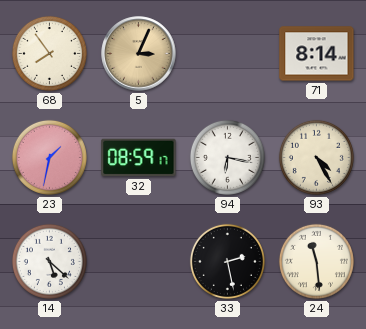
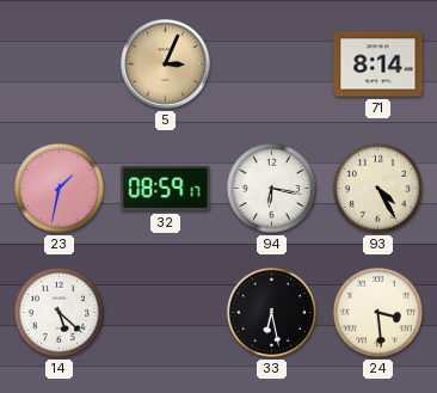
68: 7:54 -> none (49, 53)
33: 2:28 -> 6:28 (271, 312)
24: 11:29 -> 3:29 (377, 312)
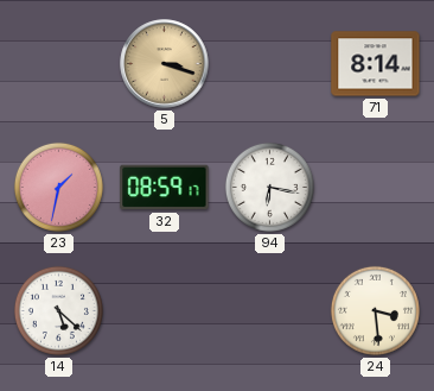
5: 3:04 -> 3:18 (165, 64)
93: 4:25 -> none (377, 188)
33: 6:28 -> none (271, 312)
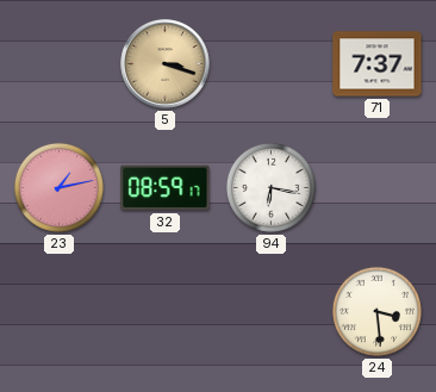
71: 8:14 -> 7:37 (378, 64)
23: 1:32 -> 1:13 (58, 187)
14: 5:22 -> none (58, 310)
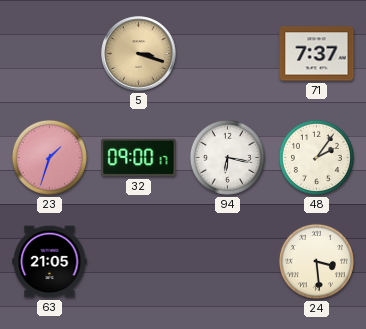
23: 1:13 -> 1:33 (49, 157)
32: 08:59 -> 09:00 (139, 158)
48: none -> 2:06 (316, 157)
63: none -> 21:05 (50, 262)
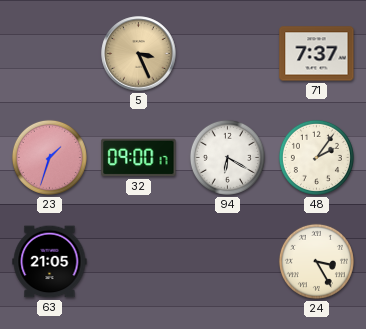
5: 3:18 -> 3:26 (139, 54)
94: 6:17 -> 6:20 (227, 157)
24: 3:29 -> 3:25 (316, 261)
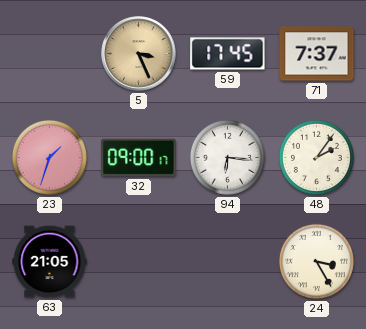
59: none -> 17:45 (228, 54)
94: 6:20 -> 6:16 (227, 157)
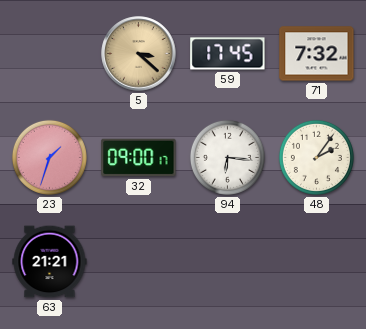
5: 3:26 -> 3:22 (139, 54)
71: 7:37 -> 7:32 (317, 54)
63: 21:05 -> 21:21 (50, 262)
24: 3:25 -> none (316, 261)
